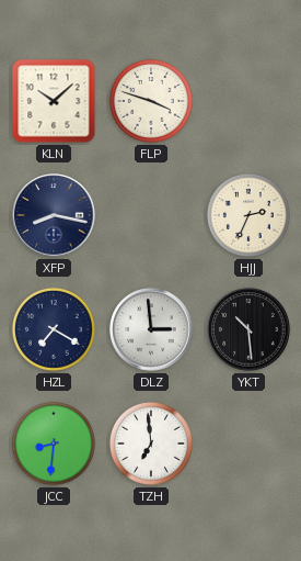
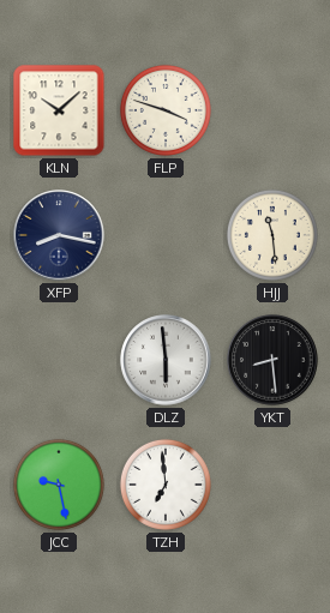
HJJ: 2:34 -> 11:29 (272, 235)
HZL: 7:20 -> none (54, 329)
DLZ: 2:59 -> 5:59 (166, 360)
YKT: 10:29 -> 8:29 (272, 360)
JCC: 8:31 -> 9:28 (59, 485)
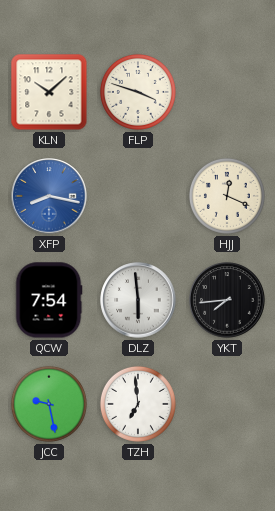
XFP dial: navy -> blue (49, 196)
HJJ: 11:29 -> 12:19 (227, 196)
QCW: none -> 7:54 (49, 300)
YKT: 8:29 -> 7:44 (227, 300)
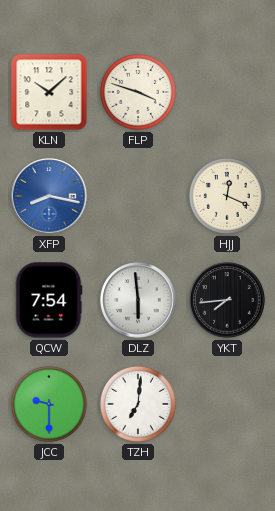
JCC: 9:28 -> 9:30 (49, 404)
TZH: 6:59 -> 7:01 (138, 404)
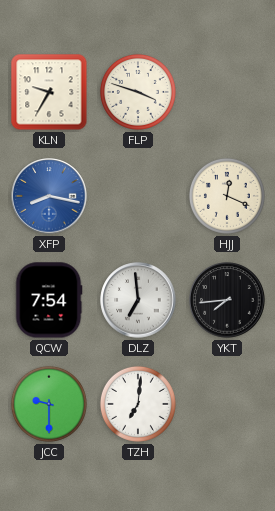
KLN: 10:08 -> 9:35 (49, 92)
DLZ: 5:59 -> 6:59 (138, 300)
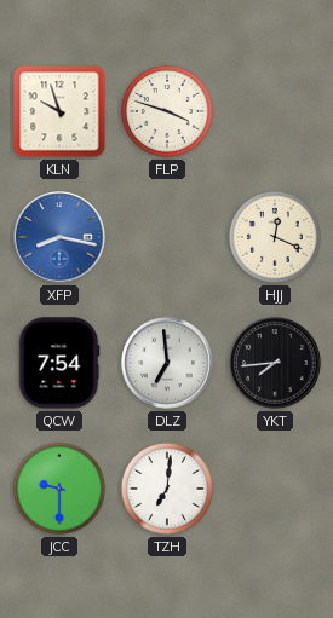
KLN: 9:35 -> 9:57 (59, 111)
